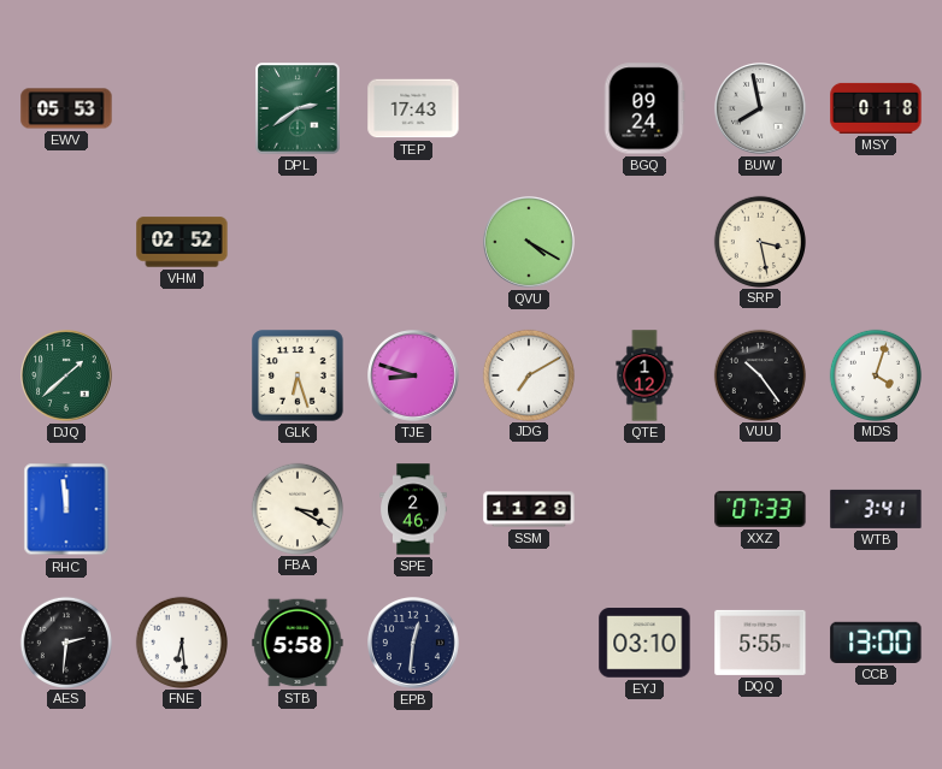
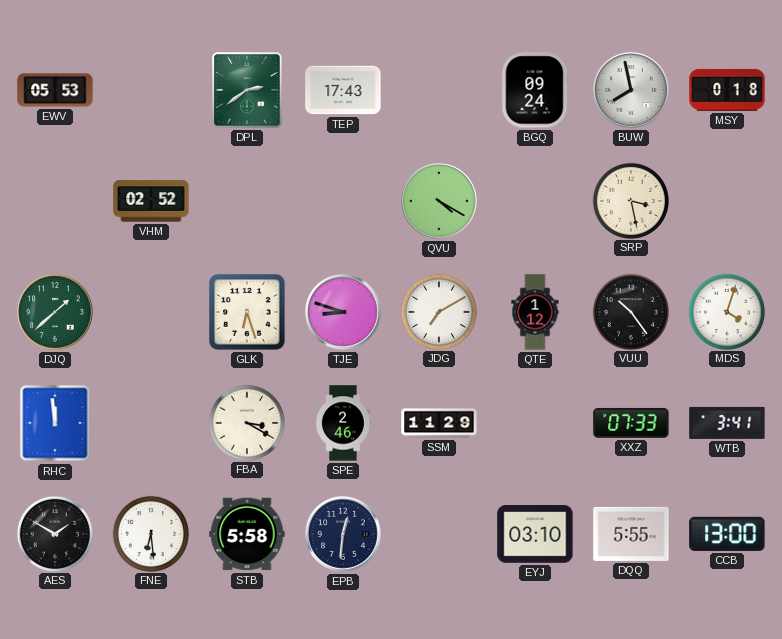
AES: 2:31 -> 1:50 (54, 533)
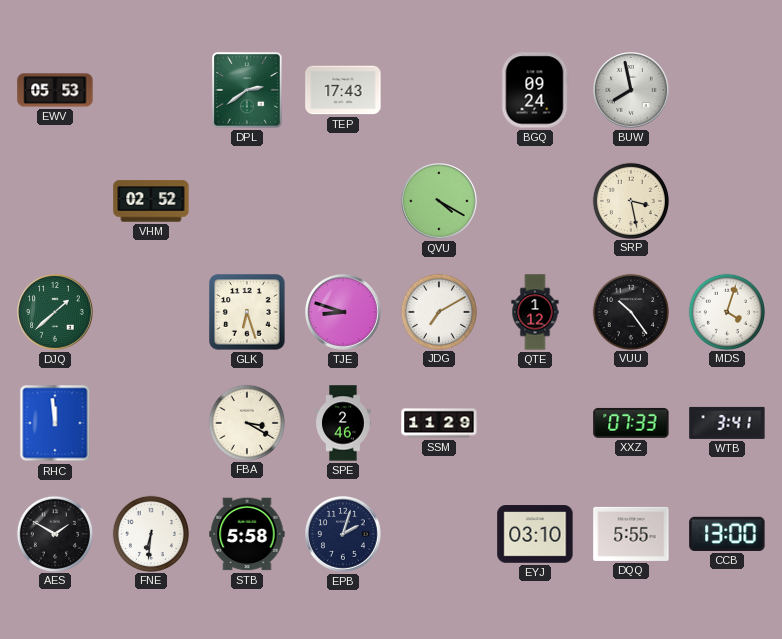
MSY: 0:18 -> none (727, 90)
FNE: 6:29 -> 6:31 (150, 533)
EPB: 12:31 -> 2:03 (344, 535)
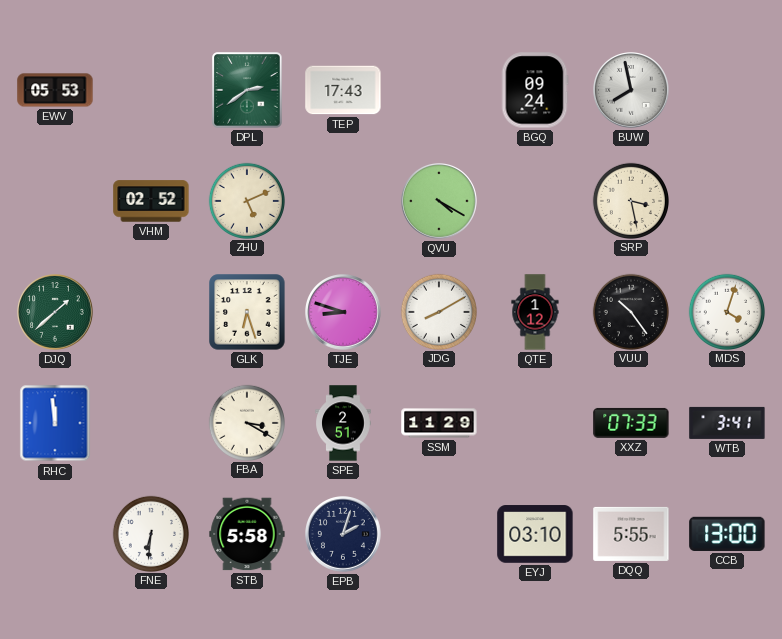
ZHU: none -> 5:11 (246, 200)
JDG: 7:10 -> 8:10 (438, 311)
SPE: 2:46 -> 2:51 (343, 423)
AES: 1:50 -> none (54, 533)
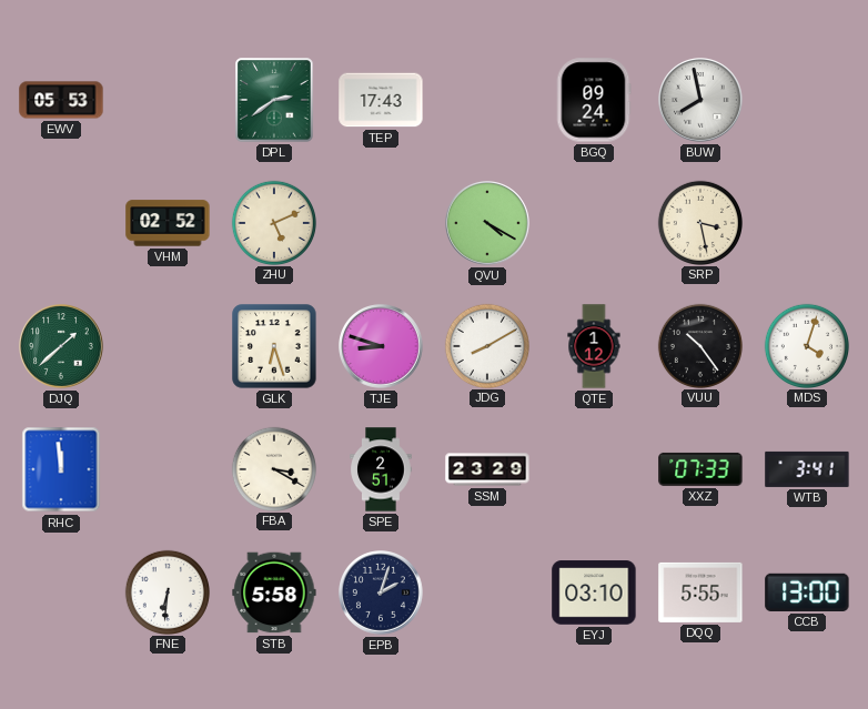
SSM: 11:29 -> 23:29 (487, 469)
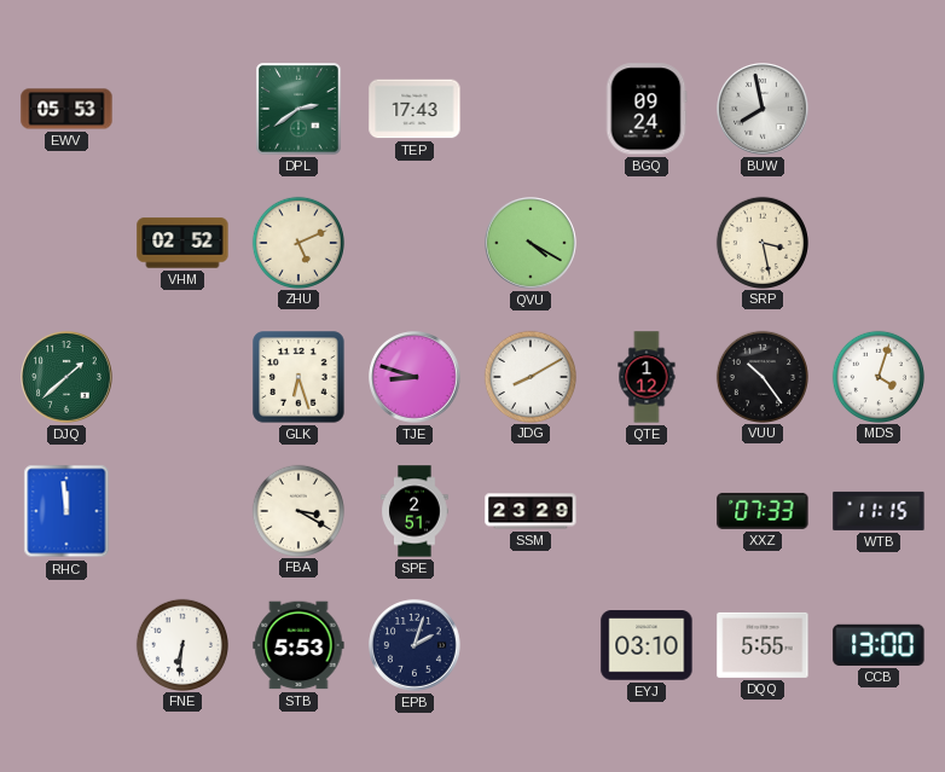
WTB: 3:41 -> 11:15 (879, 511)
STB: 5:58 -> 5:53 (298, 645)
